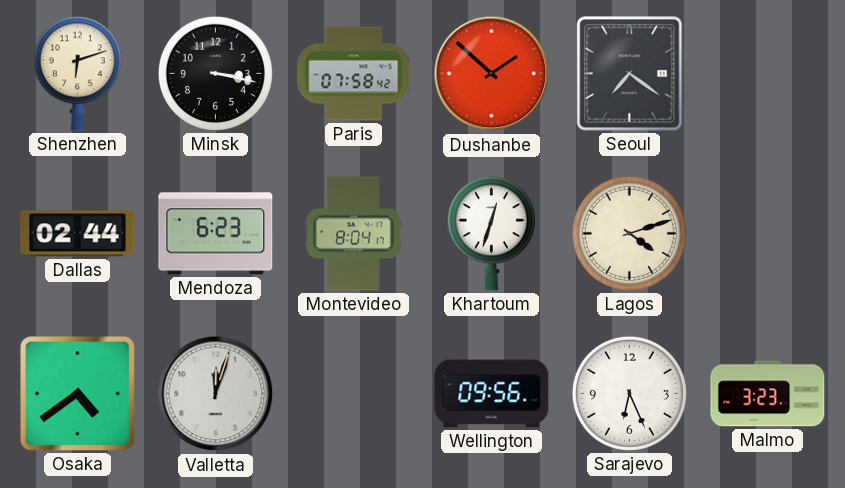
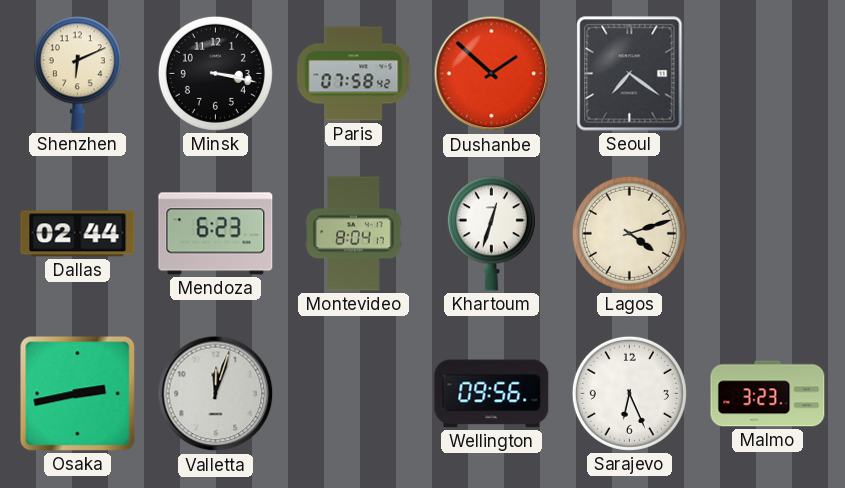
Shenzhen: 6:12 -> 6:11 (77, 74)
Osaka: 4:39 -> 2:43 (78, 394)
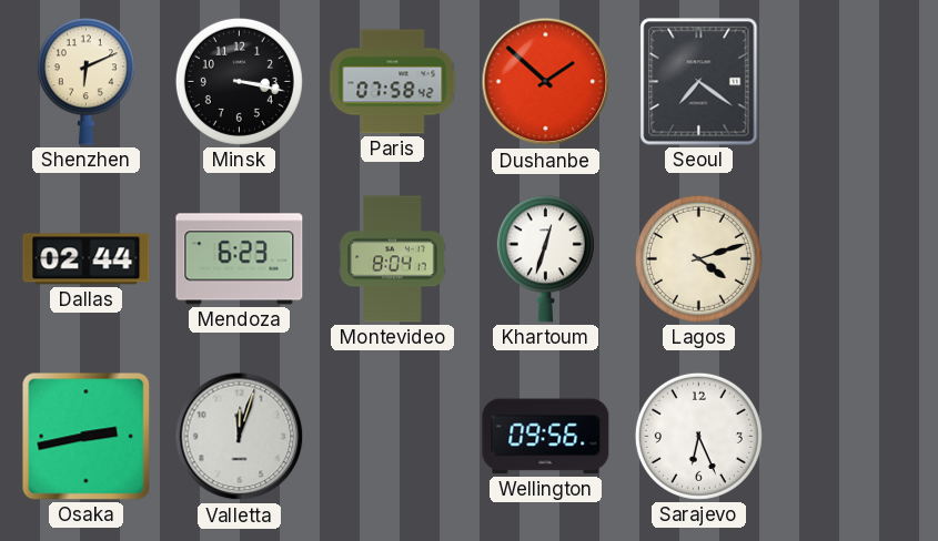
Malmo: 3:23 -> none (768, 394)
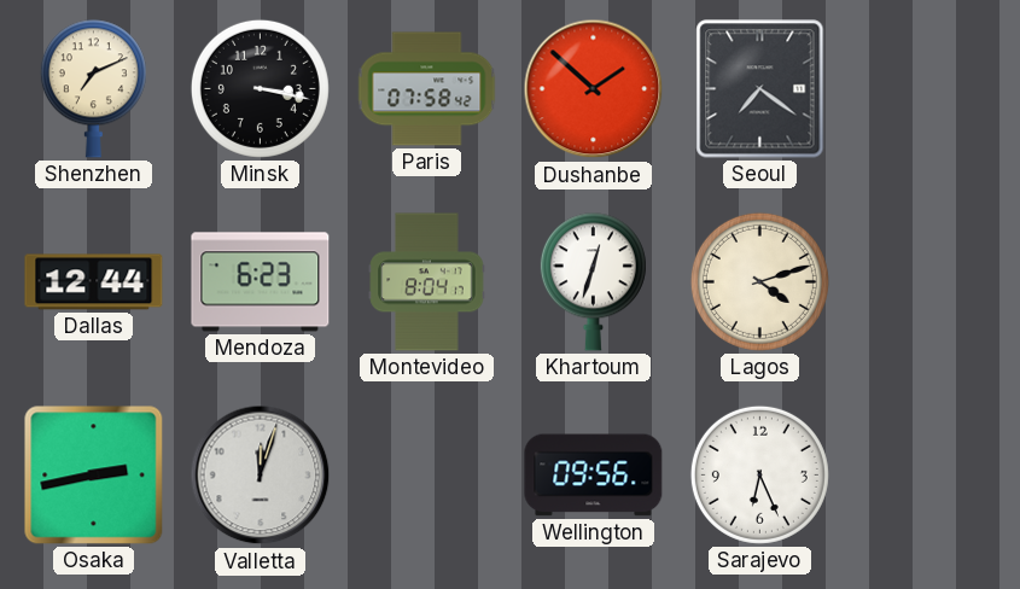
Shenzhen: 6:11 -> 7:11 (93, 89)
Dallas: 02:44 -> 12:44 (94, 282)
